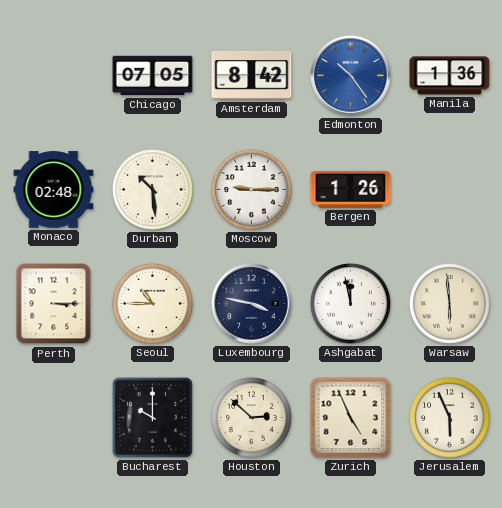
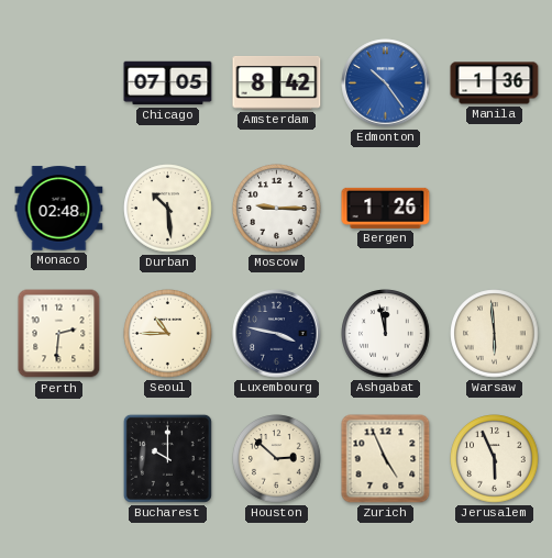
Perth: 3:15 -> 2:31 (59, 334)
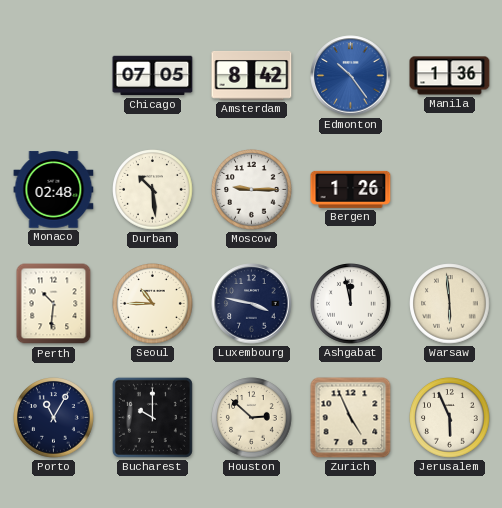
Perth: 2:31 -> 10:31 (54, 304)
Porto: none -> 11:05 (54, 418)
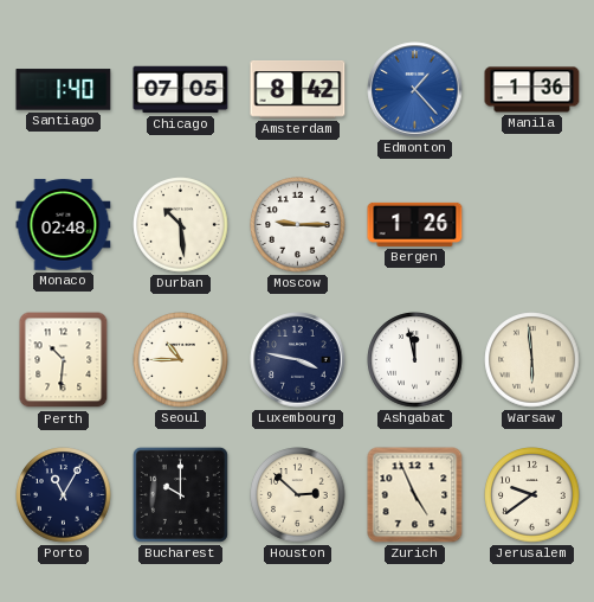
Santiago: none -> 1:40 (64, 90)
Edmonton: 10:24 -> 1:23 (415, 90)
Jerusalem: 5:56 -> 9:39 (532, 495)
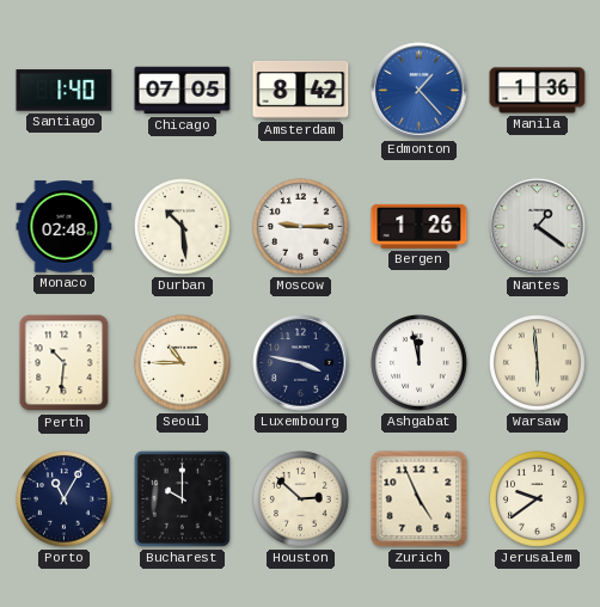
Nantes: none -> 1:21 (538, 227)
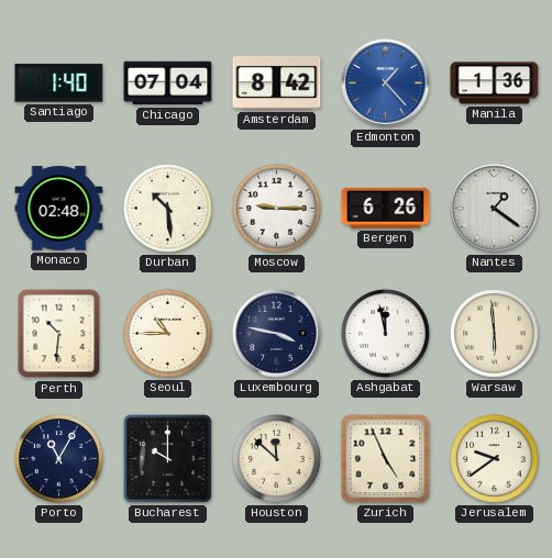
Chicago: 07:05 -> 07:04 (168, 83)
Bergen: 1:26 -> 6:26 (386, 208)
Houston: 2:52 -> 11:52 (277, 459)
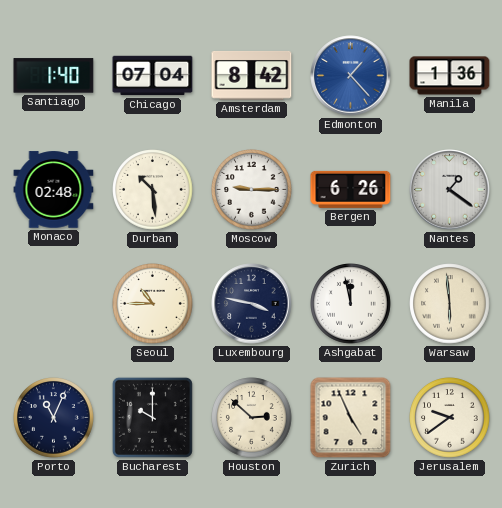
Perth: 10:31 -> none (59, 334)
Porto: 11:05 -> 11:04 (54, 418)
Houston: 11:52 -> 2:52 (252, 418)
